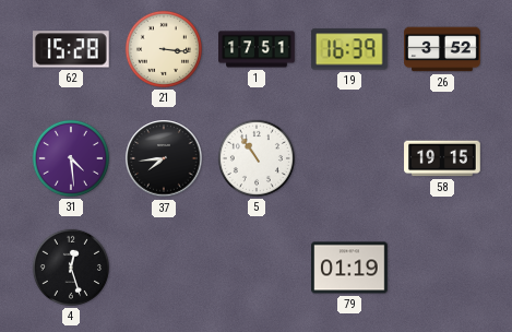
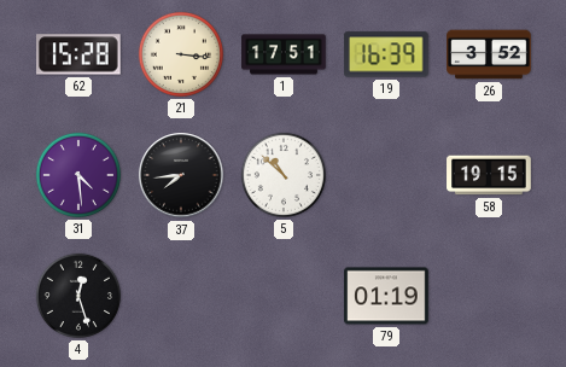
5: 10:54 -> 10:52 (284, 175)
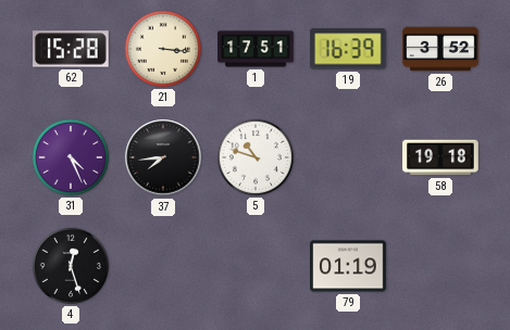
31: 4:29 -> 4:26 (71, 157)
5: 10:52 -> 10:48 (256, 157)
58: 19:15 -> 19:18 (440, 157)
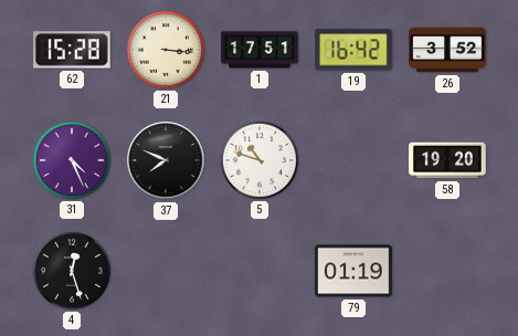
19: 16:39 -> 16:42 (353, 50)
37: 7:44 -> 7:49 (166, 160)
58: 19:18 -> 19:20 (447, 160)
